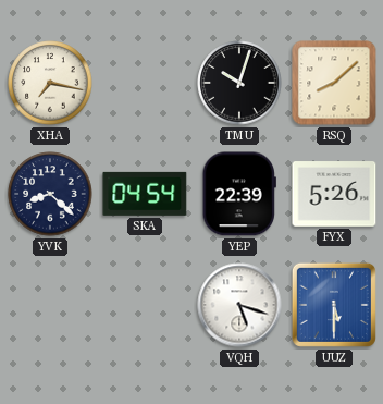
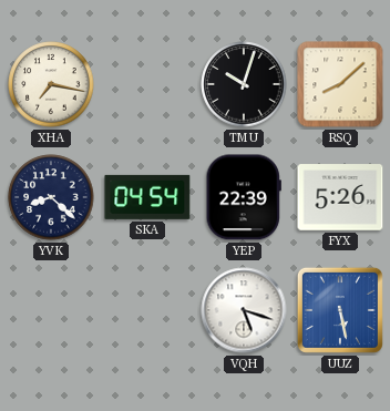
UUZ: 5:30 -> 5:28 (340, 310)
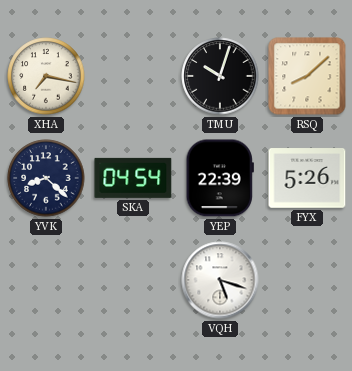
UUZ: 5:28 -> none (340, 310)
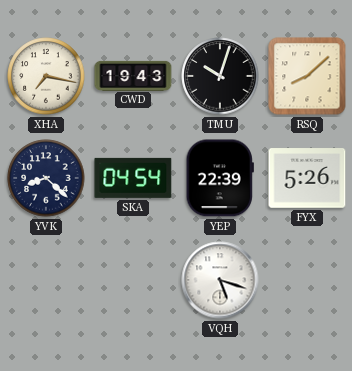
CWD: none -> 19:43 (133, 75)
